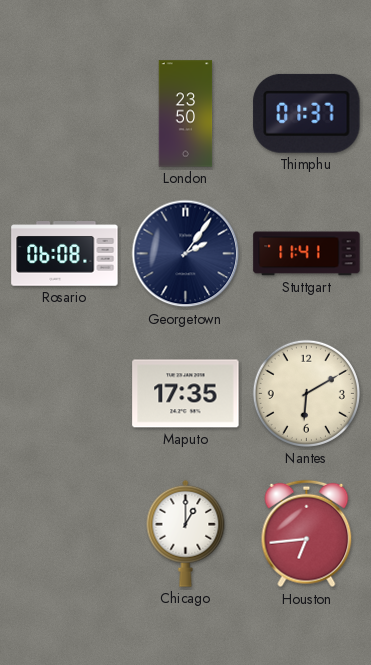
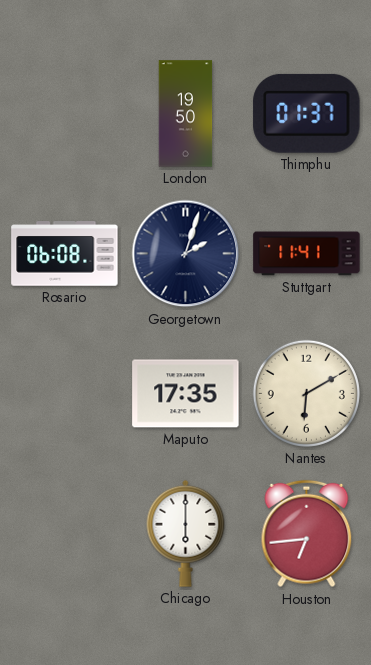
London: 23:50 -> 19:50 (186, 114)
Georgetown: 2:06 -> 2:03 (186, 254)
Chicago: 1:00 -> 6:00 (186, 533)
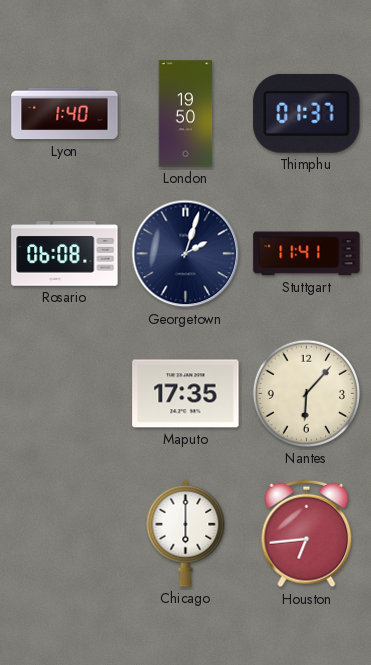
Lyon: none -> 1:40 (65, 114)
Nantes: 6:10 -> 6:07 (306, 393)
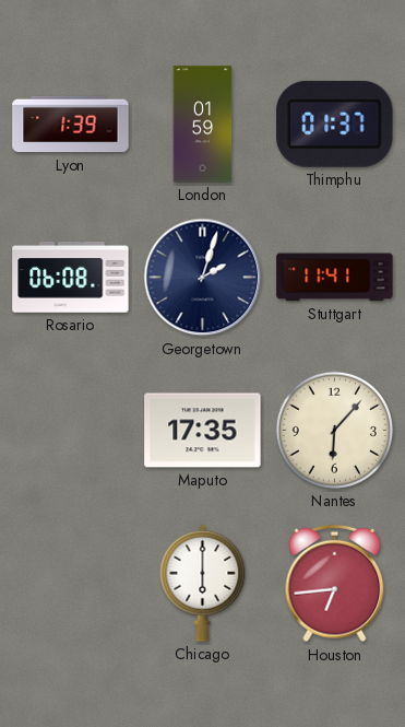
Lyon: 1:40 -> 1:39 (71, 125)
London: 19:50 -> 01:59 (203, 125)
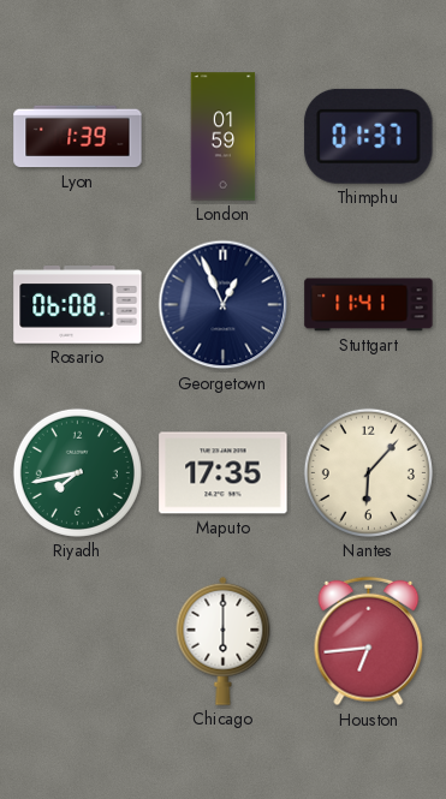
Georgetown: 2:03 -> 12:56 (224, 305)
Riyadh: none -> 7:43 (77, 472)
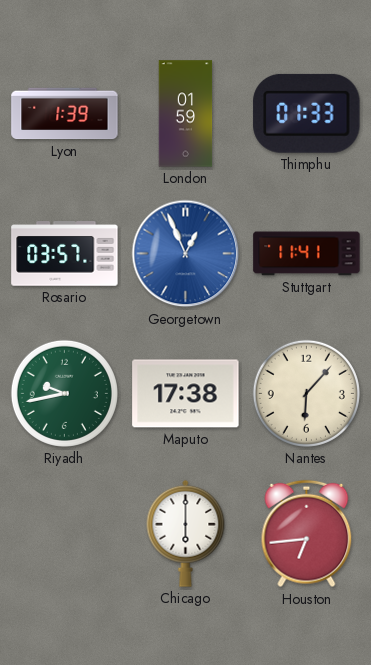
Thimphu: 01:37 -> 01:33 (307, 113)
Rosario: 06:08 -> 03:57 (65, 254)
Georgetown dial: navy -> blue (186, 254)
Riyadh: 7:43 -> 9:43 (64, 393)
Maputo: 17:35 -> 17:38 (186, 394)
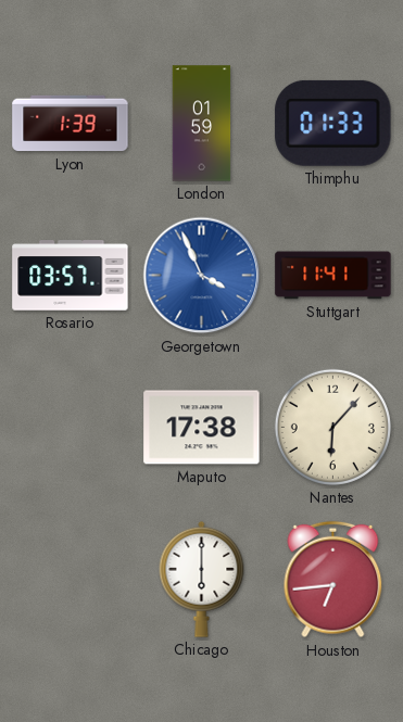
Georgetown: 12:56 -> 3:56 (202, 276)
Riyadh: 9:43 -> none (64, 393)
